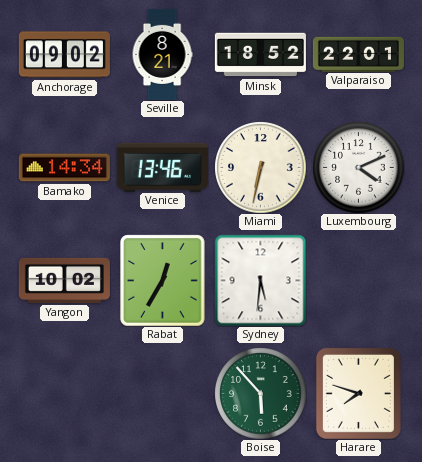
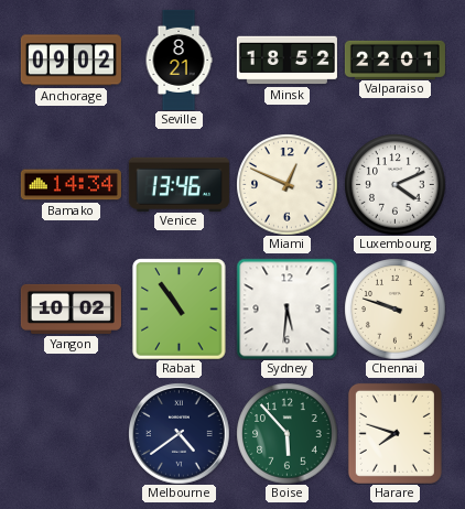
Miami: 6:32 -> 12:49 (286, 184)
Rabat: 12:35 -> 10:54 (180, 308)
Chennai: none -> 9:48 (394, 308)
Melbourne: none -> 4:39 (180, 434)
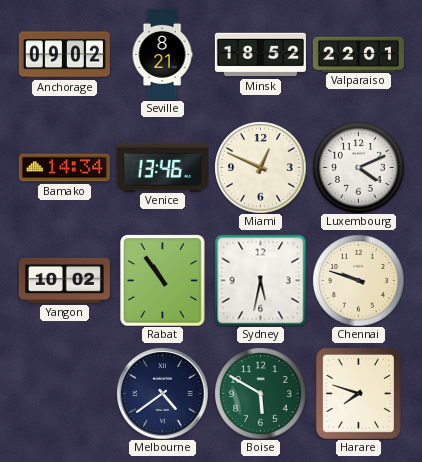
Sydney: 5:31 -> 5:32 (260, 280)
Boise: 5:53 -> 5:50 (260, 393)
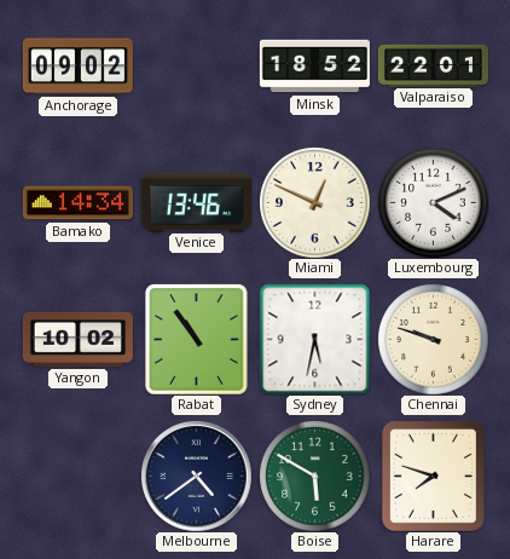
Seville: 8:21 -> none (162, 54)
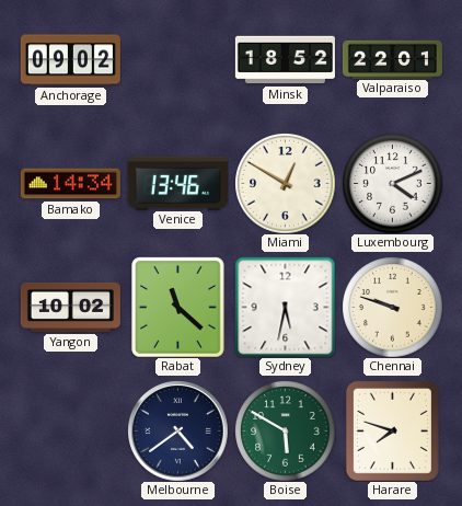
Miami: 12:49 -> 12:50 (285, 183)
Rabat: 10:54 -> 11:22 (178, 307)
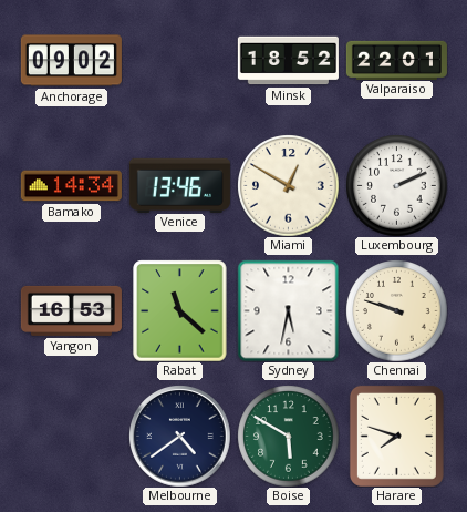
Luxembourg: 4:11 -> 2:11 (396, 185)
Yangon: 10:02 -> 16:53 (71, 310)
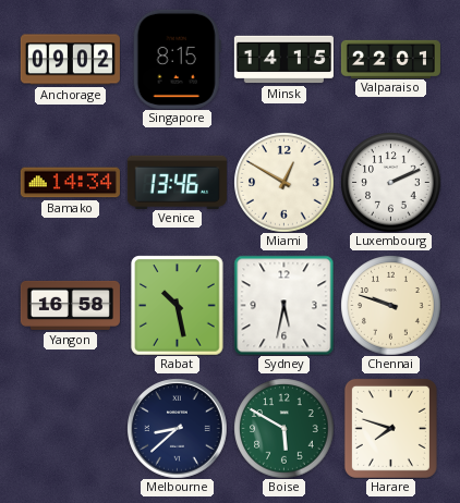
Singapore: none -> 8:15 (177, 59)
Minsk: 18:52 -> 14:15 (283, 60)
Yangon: 16:53 -> 16:58 (70, 305)
Rabat: 11:22 -> 10:28 (178, 305)
Melbourne: 4:39 -> 8:38 (178, 429)
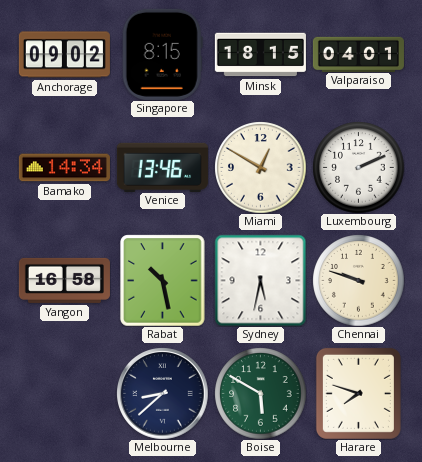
Minsk: 14:15 -> 18:15 (260, 55)
Valparaiso: 22:01 -> 04:01 (358, 54)
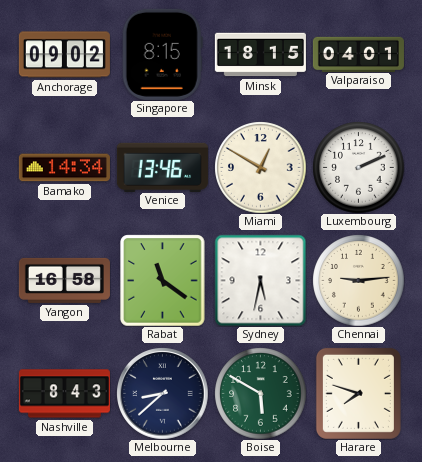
Rabat: 10:28 -> 11:21 (163, 280)
Chennai: 9:48 -> 9:14 (358, 280)
Nashville: none -> 8:43 (64, 394)
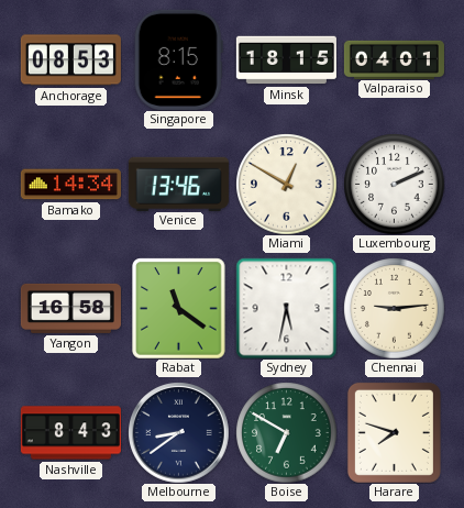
Anchorage: 09:02 -> 08:53 (70, 60)
Melbourne: 8:38 -> 8:39 (179, 433)
Boise: 5:50 -> 6:50 (286, 432)
